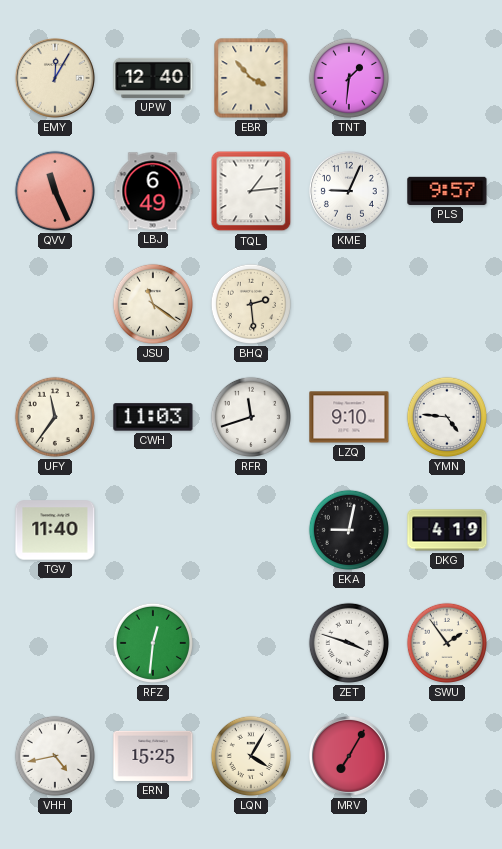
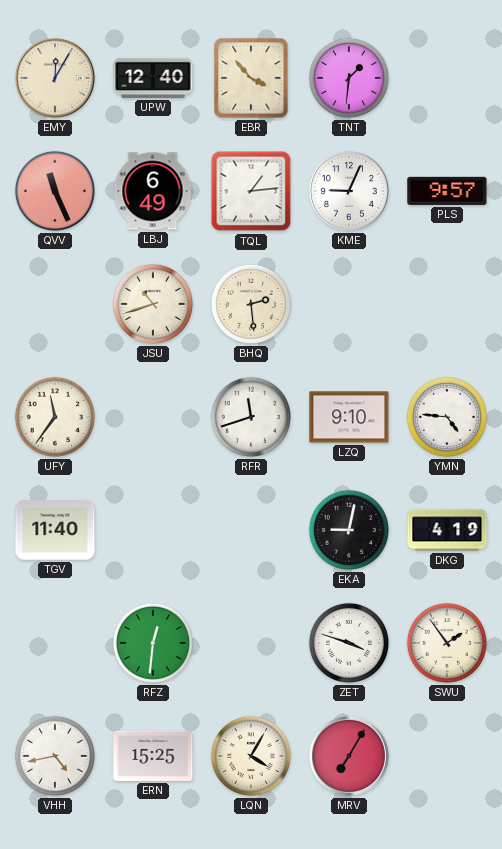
JSU: 11:21 -> 10:42 (153, 304)
CWH: 11:03 -> none (153, 417)
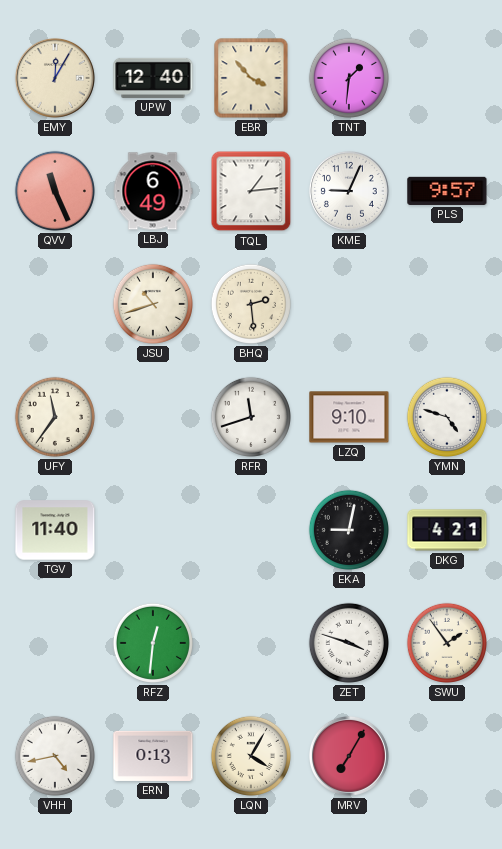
YMN: 4:46 -> 4:48 (447, 417)
DKG: 4:19 -> 4:21 (447, 530)
ERN: 15:25 -> 0:13 (153, 756)
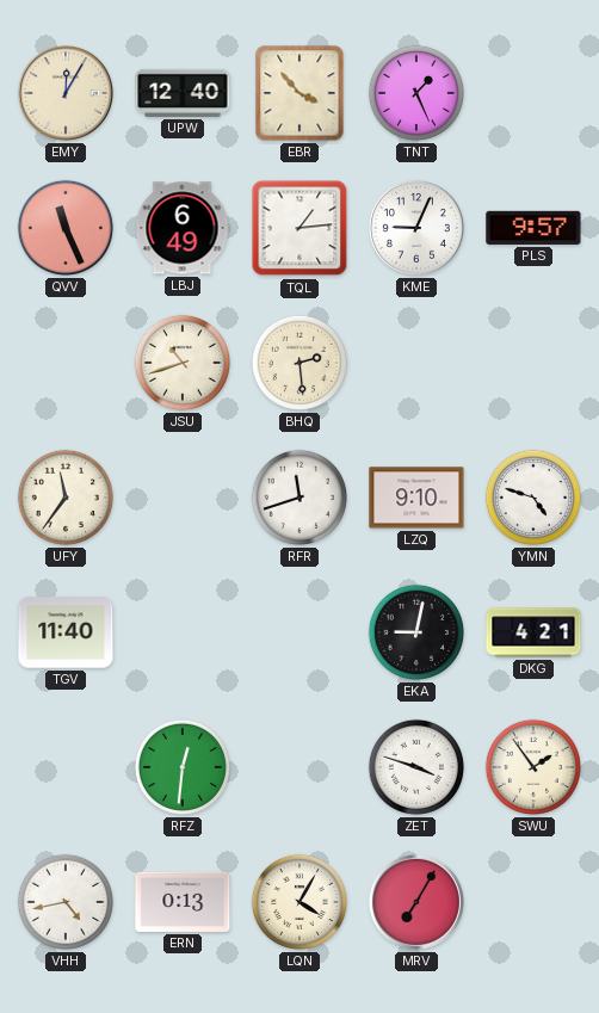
TNT: 1:31 -> 1:26 (416, 93)
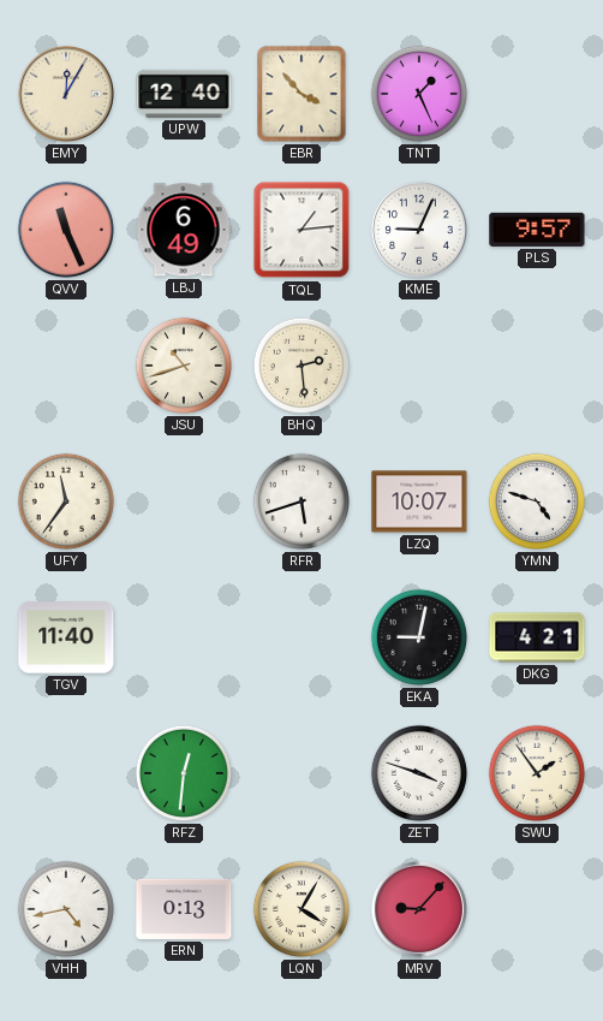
RFR: 11:42 -> 5:42 (301, 501)
LZQ: 9:10 -> 10:07 (419, 501)
MRV: 7:05 -> 9:07 (419, 909)
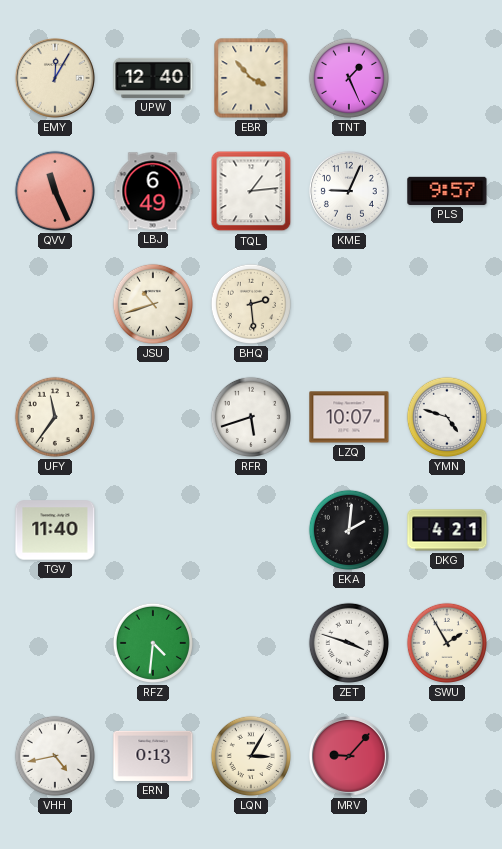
EKA: 9:02 -> 2:01 (349, 530)
RFZ: 12:31 -> 4:31 (153, 643)
SWU: 1:54 -> 1:55 (447, 643)
LQN: 4:05 -> 3:05 (251, 756)
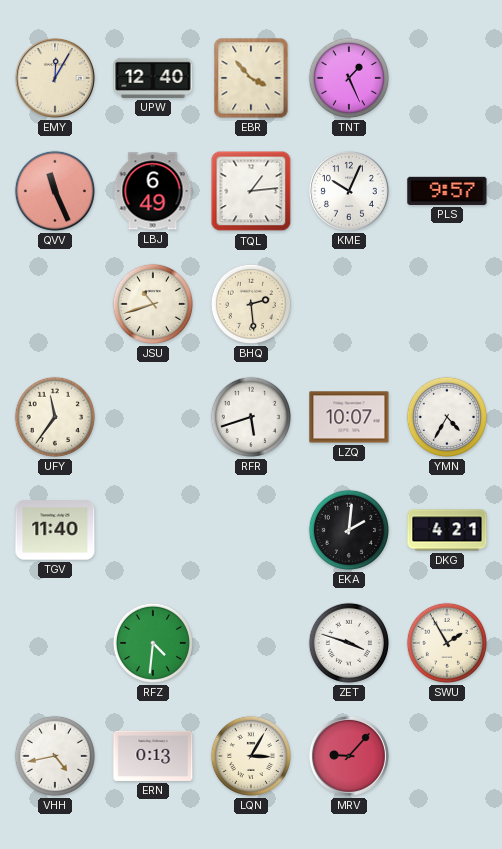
KME: 9:04 -> 10:04 (349, 191)
YMN: 4:48 -> 4:35 (447, 417)
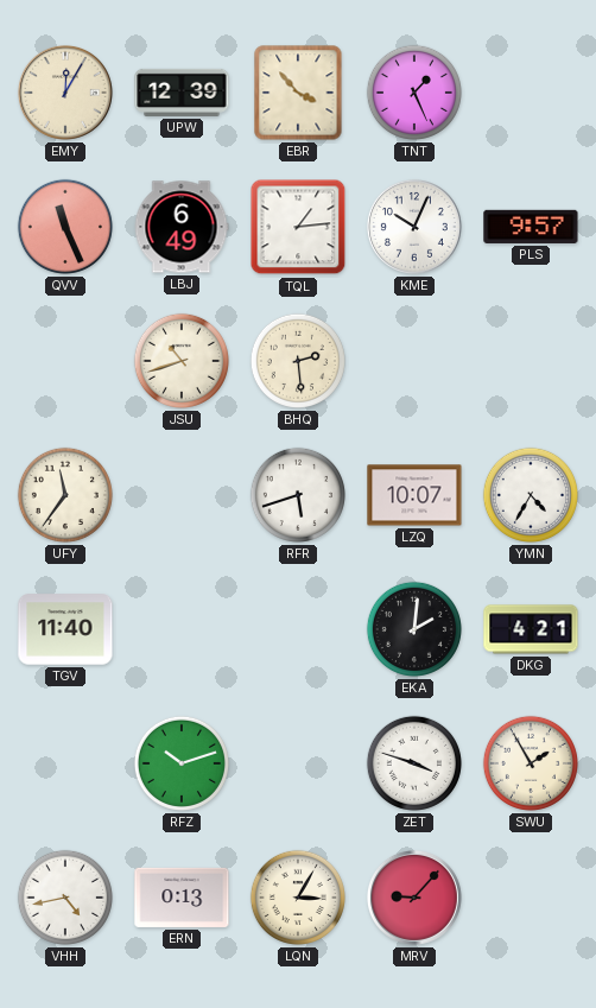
UPW: 12:40 -> 12:39 (182, 93)
RFZ: 4:31 -> 10:12 (182, 763)
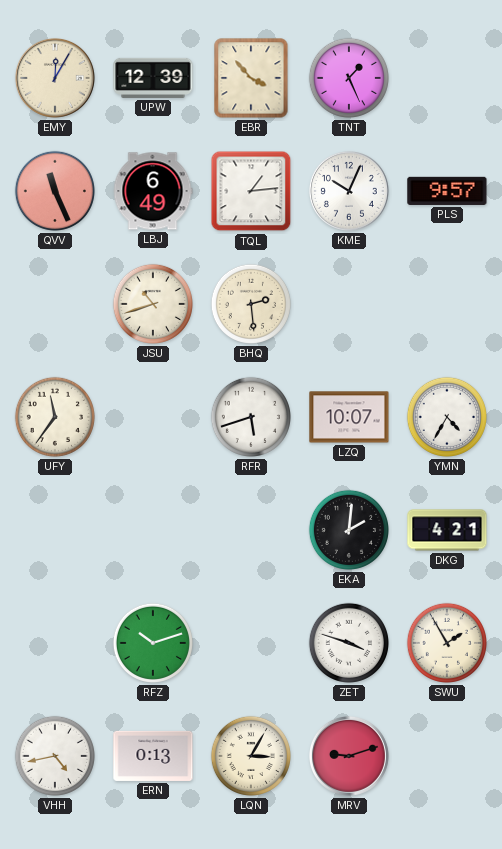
TGV: 11:40 -> none (65, 629)
MRV: 9:07 -> 9:12 (349, 756)
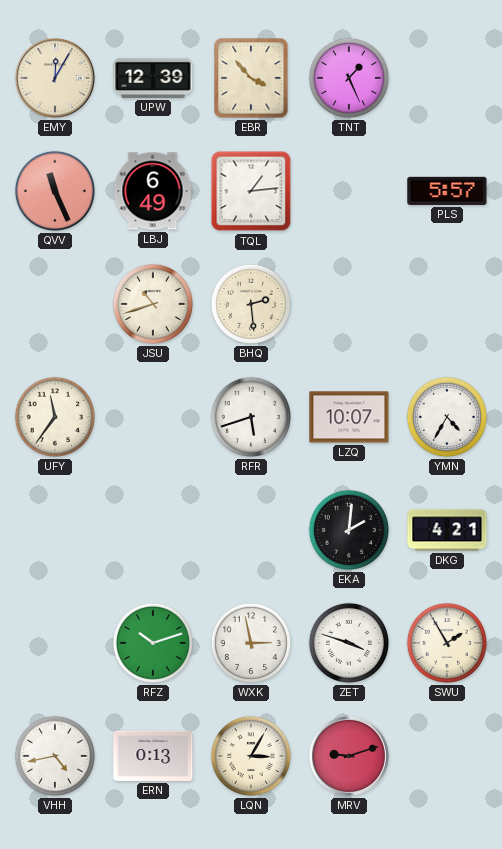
KME: 10:04 -> none (349, 191)
PLS: 9:57 -> 5:57 (447, 191)
WXK: none -> 2:58 (251, 643)
